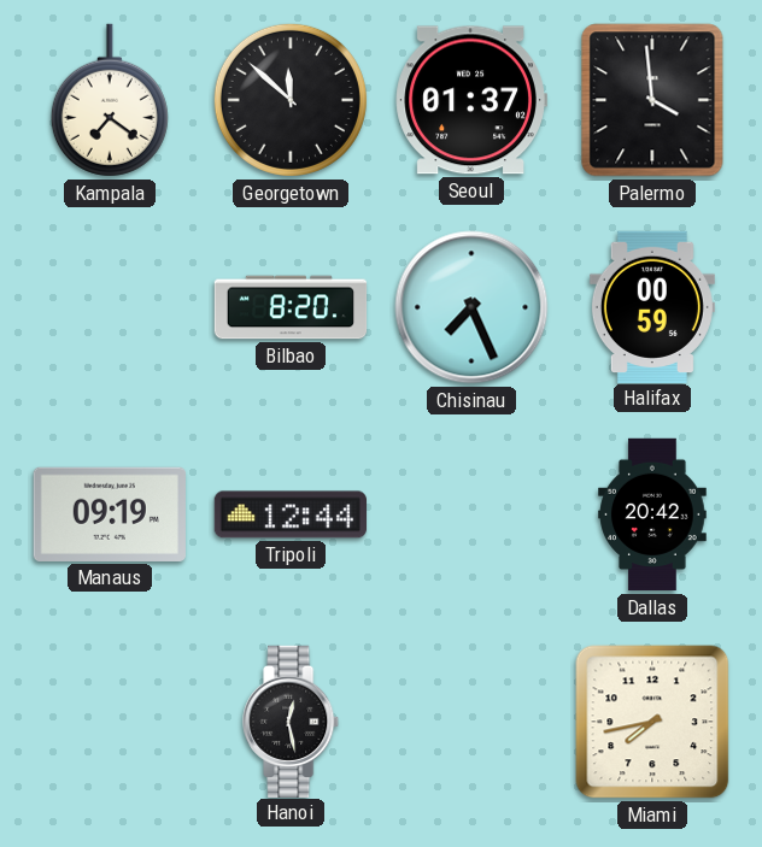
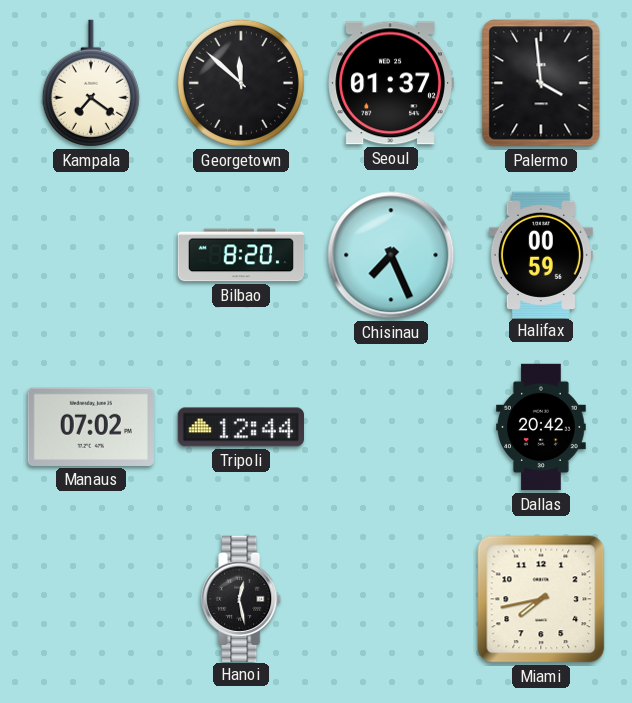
Manaus: 09:19 -> 07:02 (91, 427)
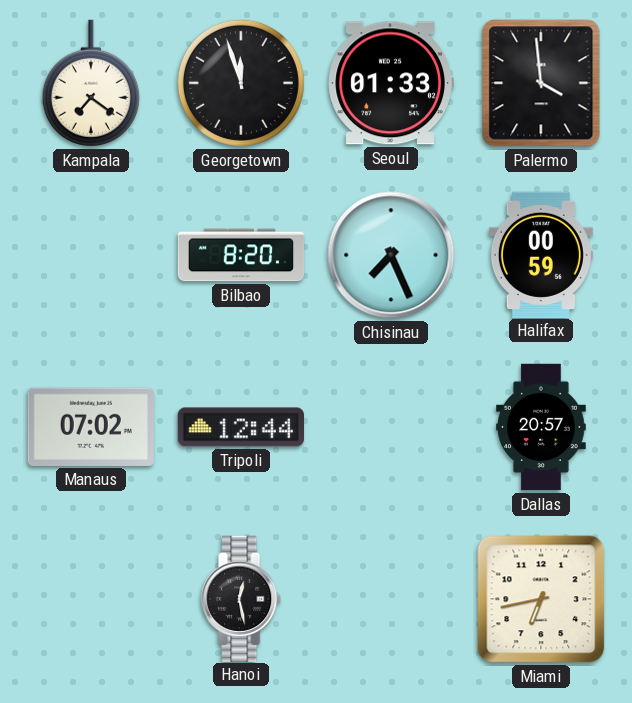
Georgetown: 11:52 -> 11:57 (241, 83)
Seoul: 01:37 -> 01:33 (391, 83)
Dallas: 20:42 -> 20:57 (541, 427)
Miami: 7:43 -> 6:43 (541, 599)
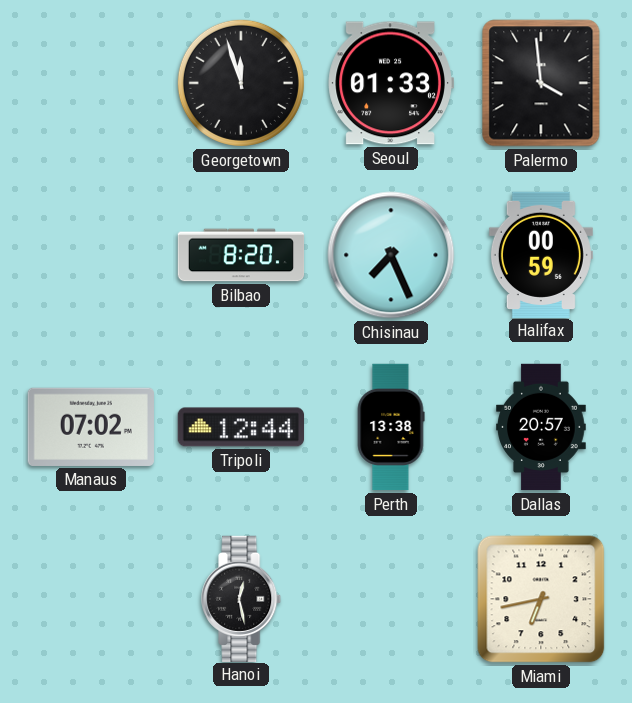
Kampala: 7:21 -> none (91, 83)
Perth: none -> 13:38 (391, 427)
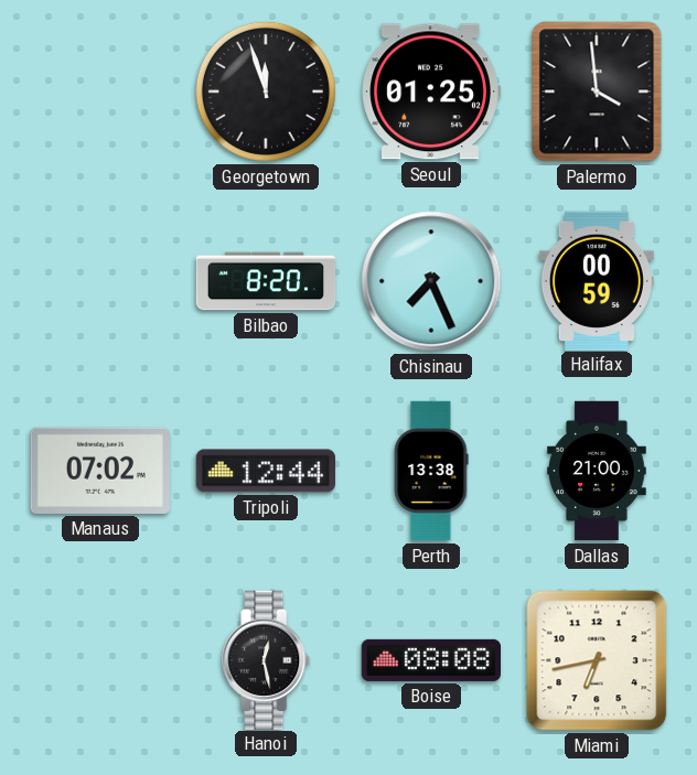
Seoul: 01:33 -> 01:25 (431, 92)
Dallas: 20:57 -> 21:00 (597, 471)
Boise: none -> 08:08 (430, 660)
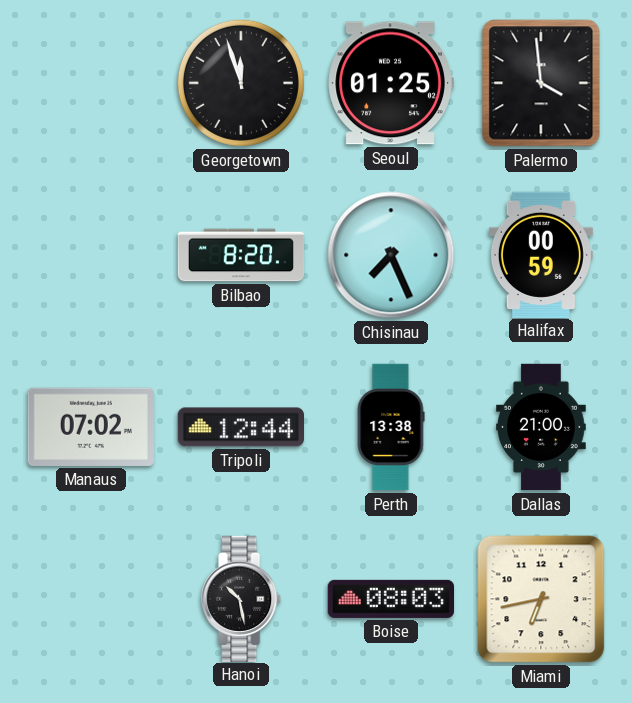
Hanoi: 12:28 -> 10:28 (242, 598)
Boise: 08:08 -> 08:03 (390, 599)
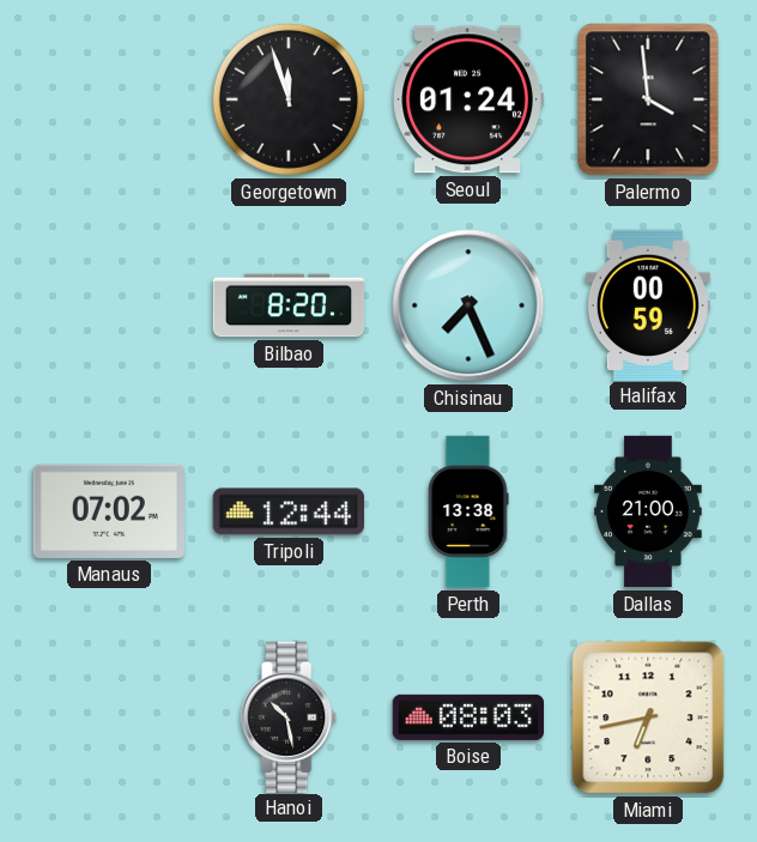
Seoul: 01:25 -> 01:24 (468, 99)
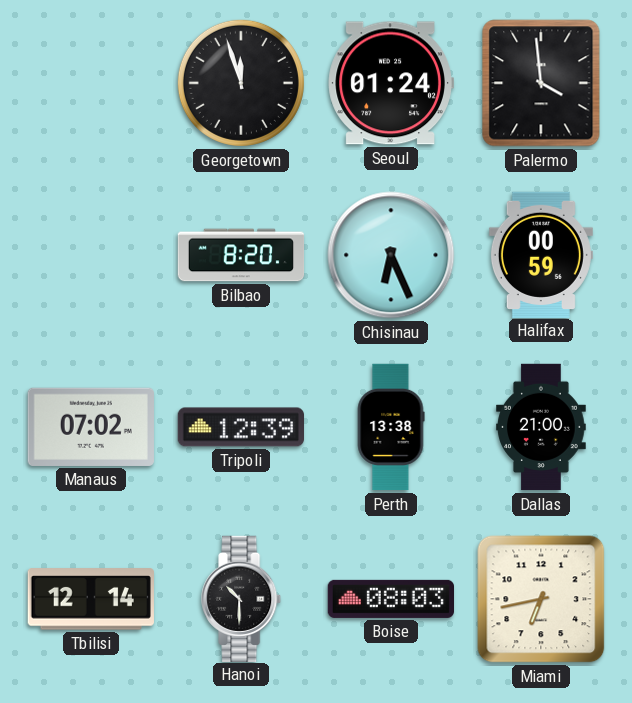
Chisinau: 7:26 -> 6:26 (391, 255)
Tripoli: 12:44 -> 12:39 (240, 427)
Tbilisi: none -> 12:14 (91, 599)
Hanoi: 10:28 -> 10:30 (242, 598)
